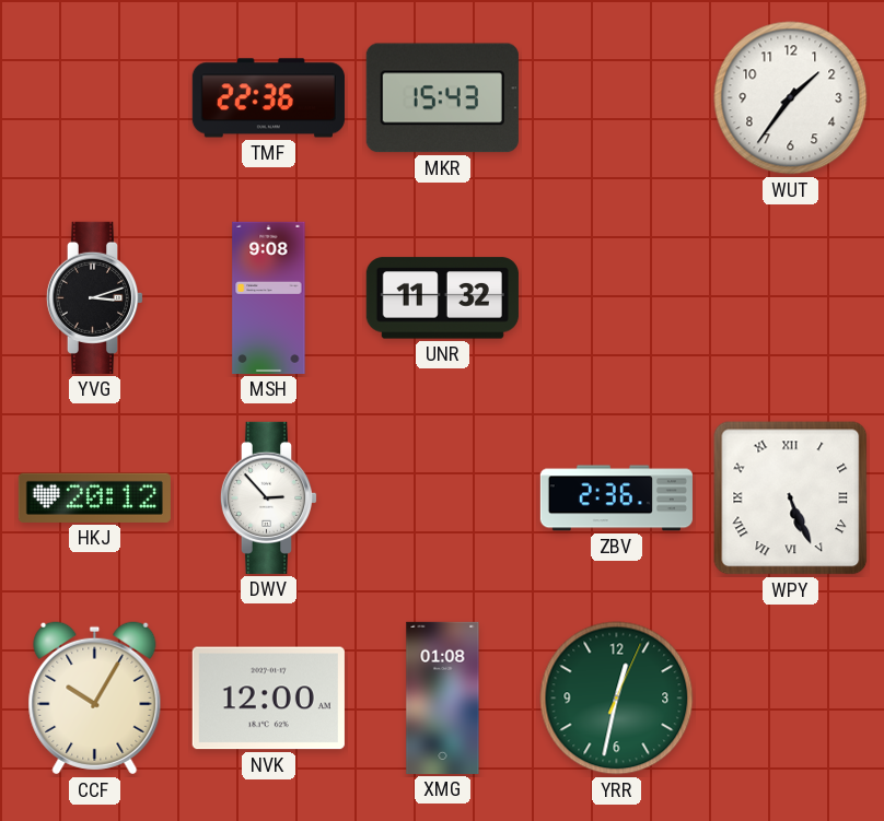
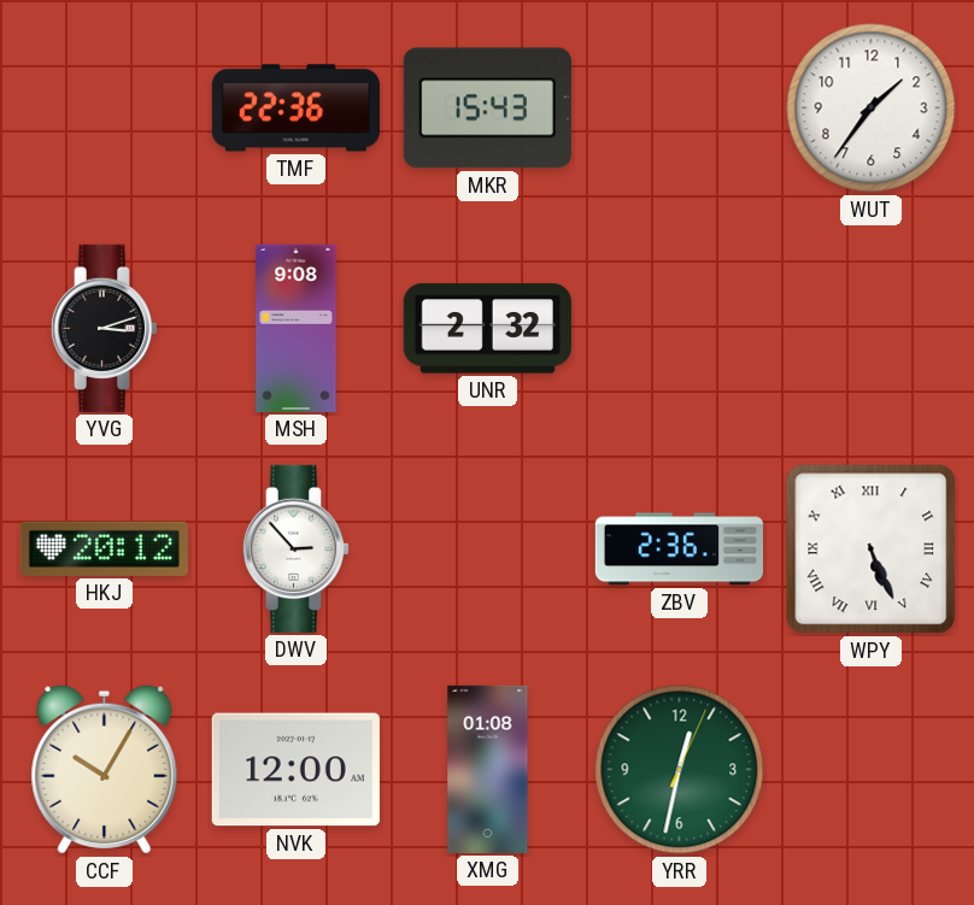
UNR: 11:32 -> 2:32 (487, 329)
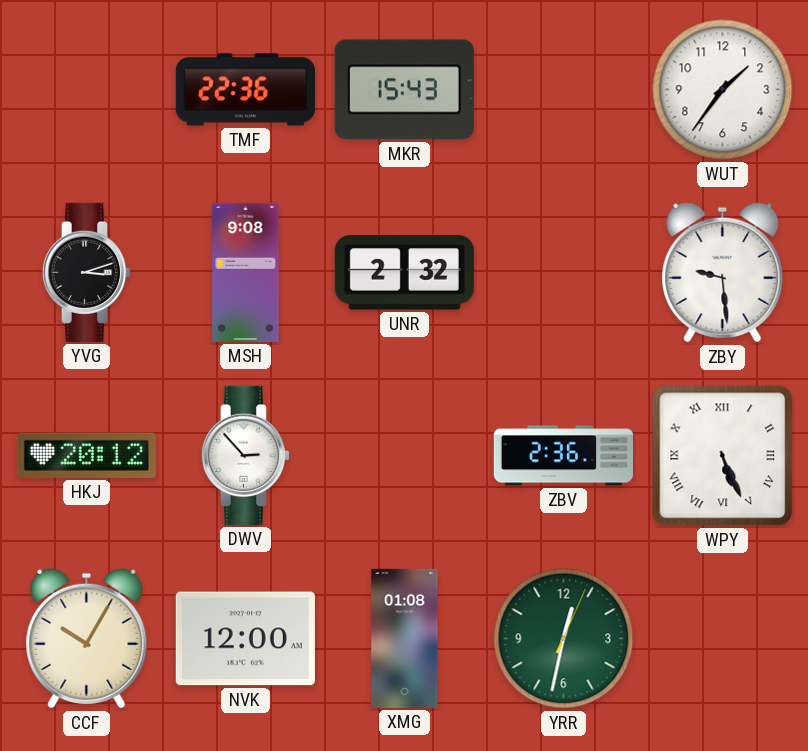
ZBY: none -> 9:29 (723, 273)
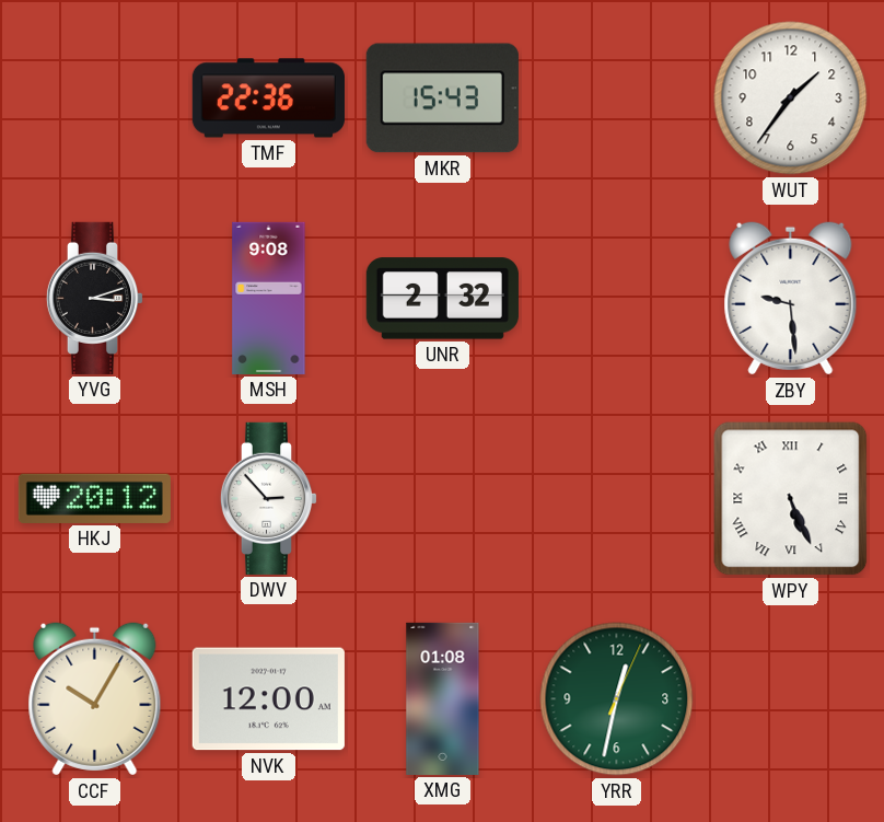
ZBV: 2:36 -> none (563, 456)
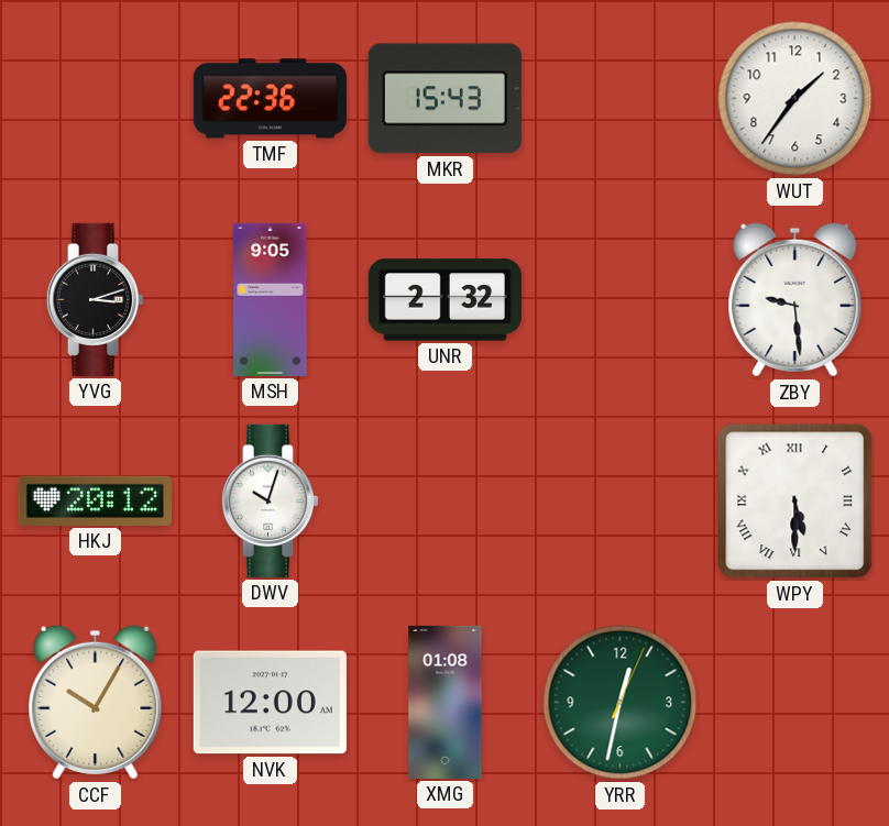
MSH: 9:08 -> 9:05 (271, 299)
DWV: 2:53 -> 10:03 (271, 500)
WPY: 5:26 -> 5:30 (795, 502)
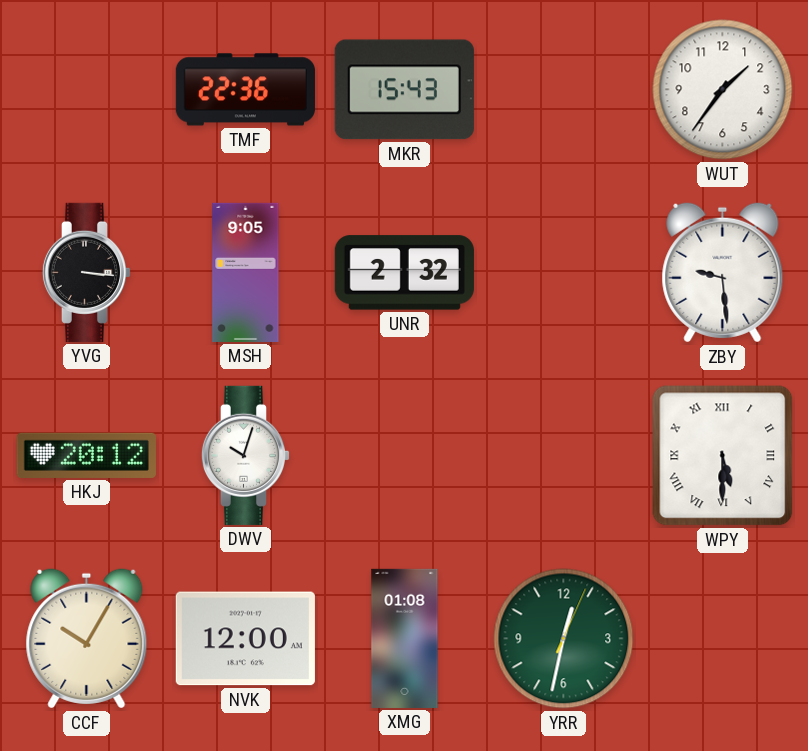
YVG: 3:12 -> 3:16 (87, 272)
